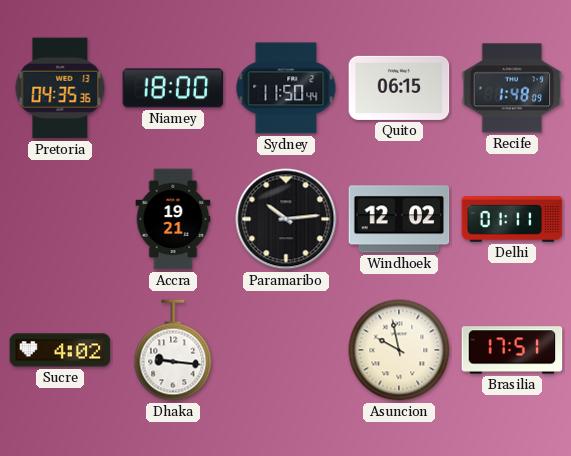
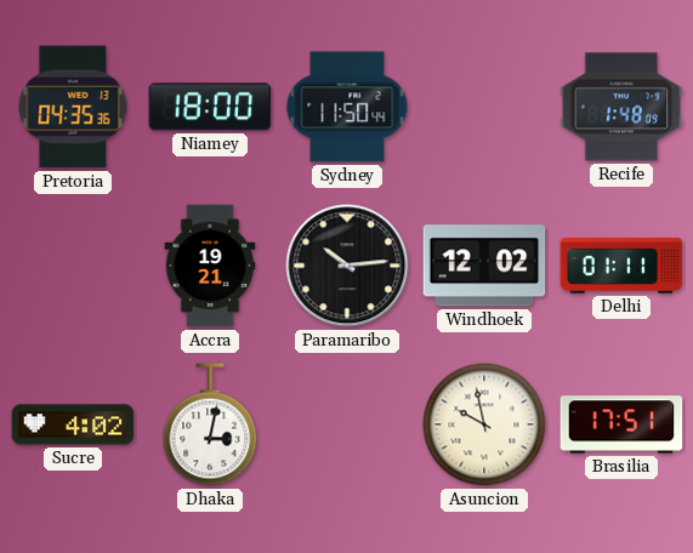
Quito: 06:15 -> none (399, 88)
Dhaka: 9:16 -> 3:02 (210, 424)
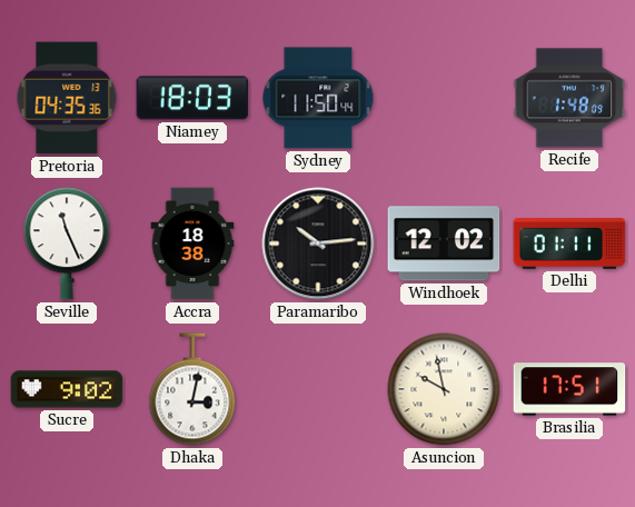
Niamey: 18:00 -> 18:03 (192, 98)
Seville: none -> 11:26 (67, 243)
Accra: 19:21 -> 18:38 (192, 243)
Sucre: 4:02 -> 9:02 (67, 389)
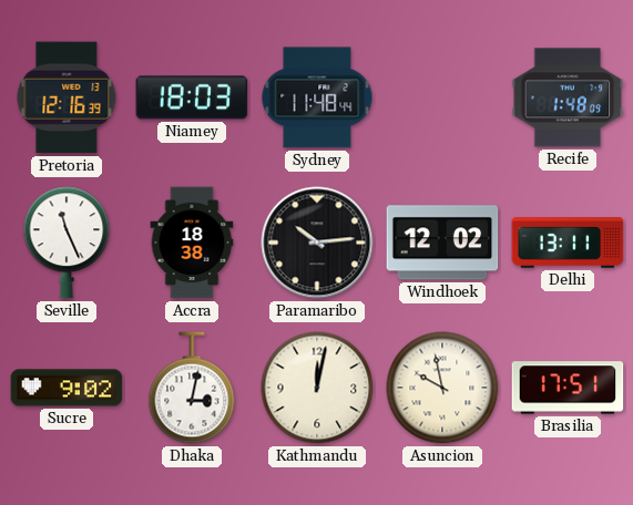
Pretoria: 04:35 -> 12:16 (67, 97)
Sydney: 11:50 -> 11:48 (317, 97)
Delhi: 01:11 -> 13:11 (568, 244)
Kathmandu: none -> 12:02 (317, 388)
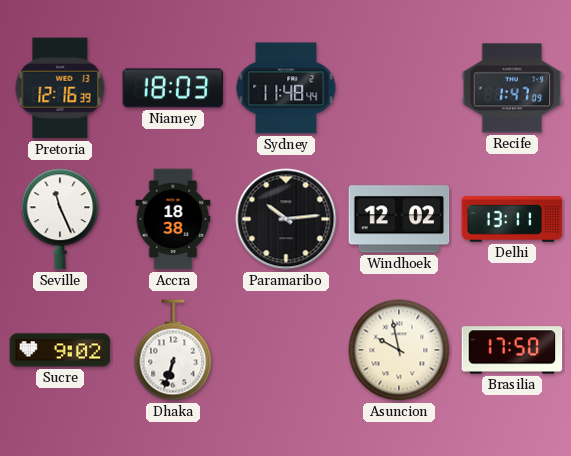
Recife: 1:48 -> 1:47 (512, 88)
Dhaka: 3:02 -> 6:33 (173, 350)
Kathmandu: 12:02 -> none (317, 388)
Brasilia: 17:51 -> 17:50 (512, 350)
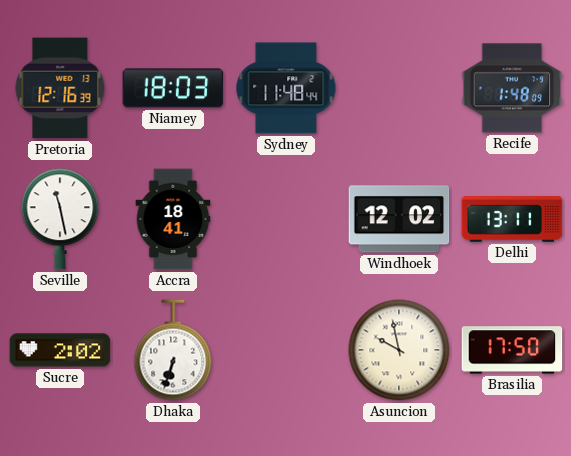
Recife: 1:47 -> 1:48 (512, 88)
Seville: 11:26 -> 11:28 (60, 219)
Accra: 18:38 -> 18:41 (173, 219)
Paramaribo: 10:14 -> none (286, 219)
Sucre: 9:02 -> 2:02 (60, 350)
